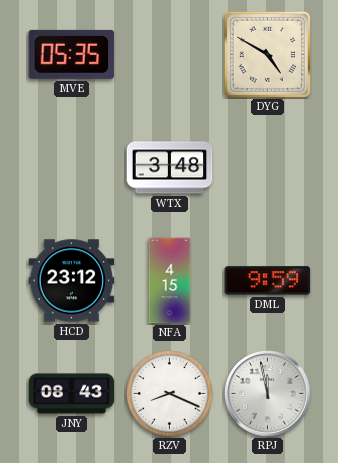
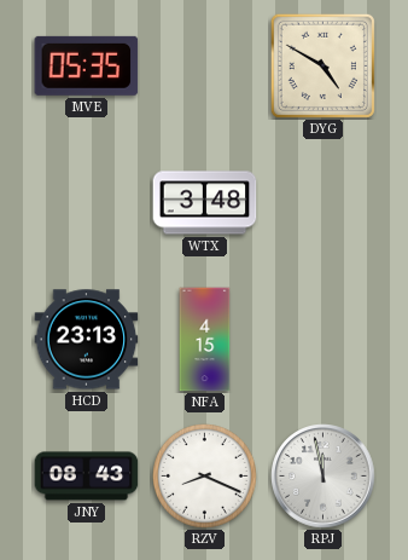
HCD: 23:12 -> 23:13 (87, 340)
DML: 9:59 -> none (268, 281)
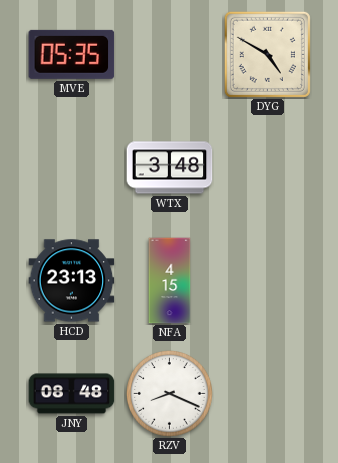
JNY: 08:43 -> 08:48 (72, 394)
RPJ: 11:58 -> none (324, 477)
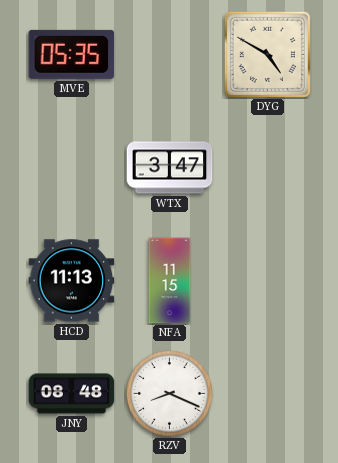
WTX: 3:48 -> 3:47 (170, 168)
HCD: 23:13 -> 11:13 (72, 281)
NFA: 4:15 -> 11:15 (170, 281)
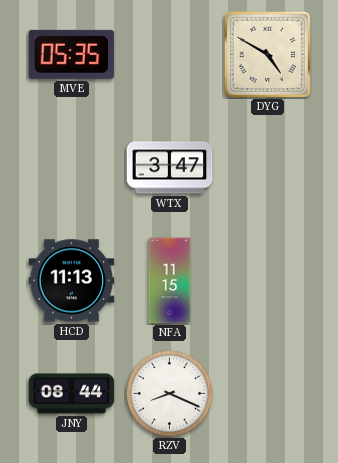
JNY: 08:48 -> 08:44 (72, 394)
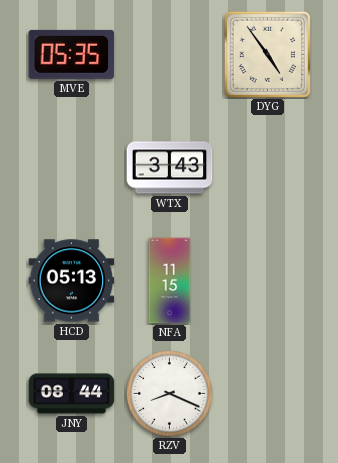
DYG: 4:50 -> 4:54 (267, 54)
WTX: 3:47 -> 3:43 (170, 168)
HCD: 11:13 -> 05:13 (72, 281)
